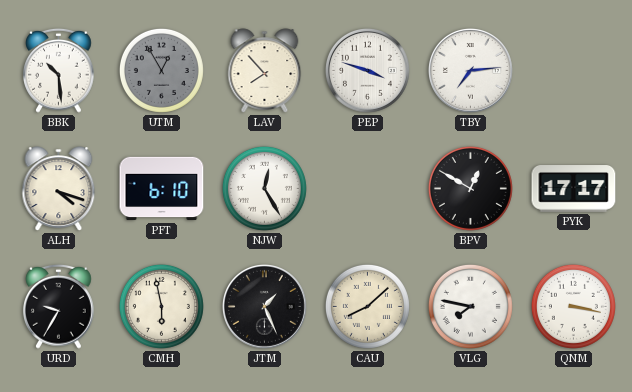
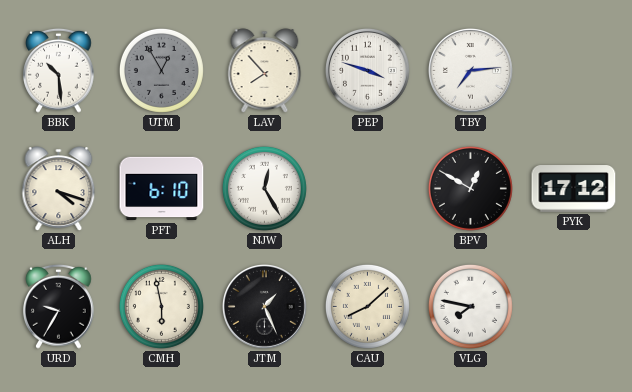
PYK: 17:17 -> 17:12 (574, 189)
QNM: 3:17 -> none (573, 306)
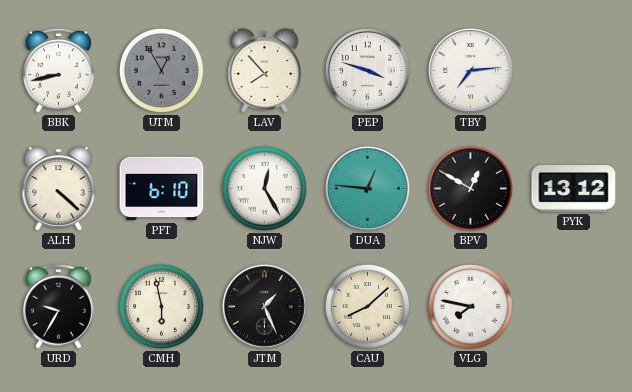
BBK: 10:29 -> 8:43 (59, 70)
ALH: 4:18 -> 4:22 (59, 189)
DUA: none -> 12:46 (367, 188)
PYK: 17:12 -> 13:12 (574, 189)
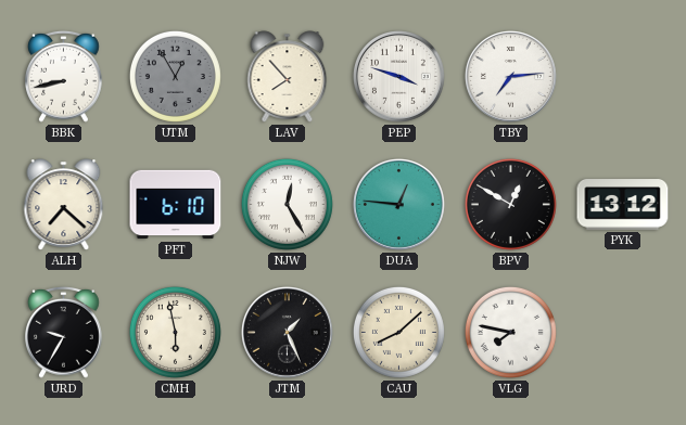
ALH: 4:22 -> 7:22 (64, 205)
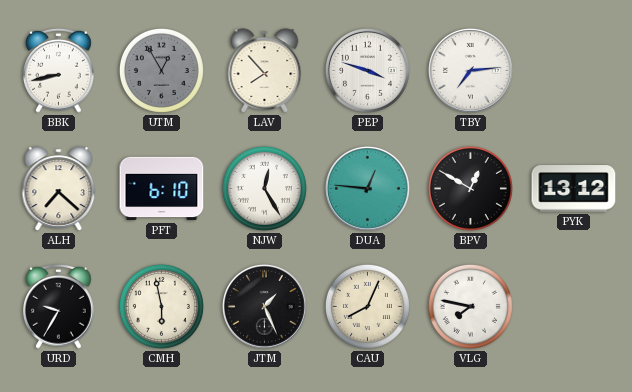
CAU: 8:08 -> 8:04 (367, 306)
